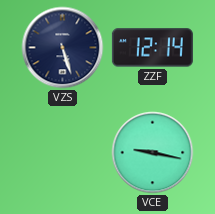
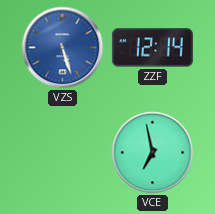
VZS dial: navy -> blue (63, 48)
VCE: 9:17 -> 6:58 (153, 153)
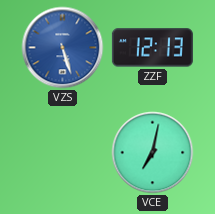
ZZF: 12:14 -> 12:13 (152, 48)
VCE: 6:58 -> 7:02 (153, 153)
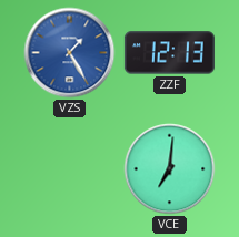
VZS: 5:27 -> 1:25 (70, 53)
VCE: 7:02 -> 7:01 (170, 169)
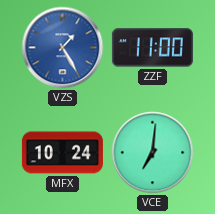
ZZF: 12:13 -> 11:00 (152, 48)
MFX: none -> 10:24 (62, 153)
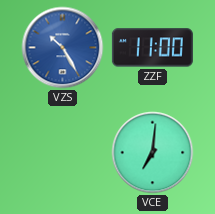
VZS: 1:25 -> 10:25 (63, 48)
MFX: 10:24 -> none (62, 153)
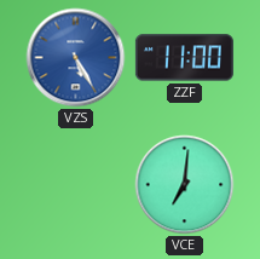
VZS: 10:25 -> 5:25 (76, 58)
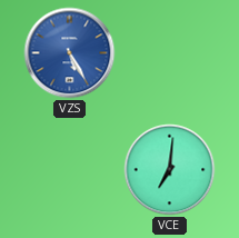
ZZF: 11:00 -> none (184, 58)
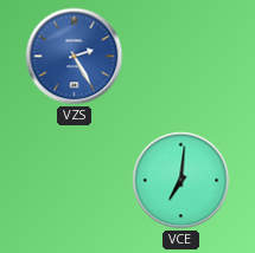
VZS: 5:25 -> 2:25 (75, 57)
